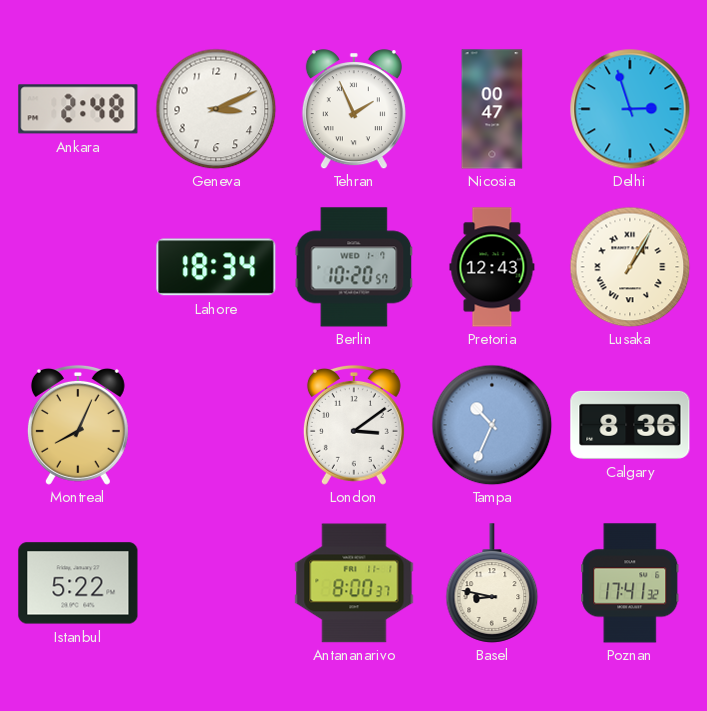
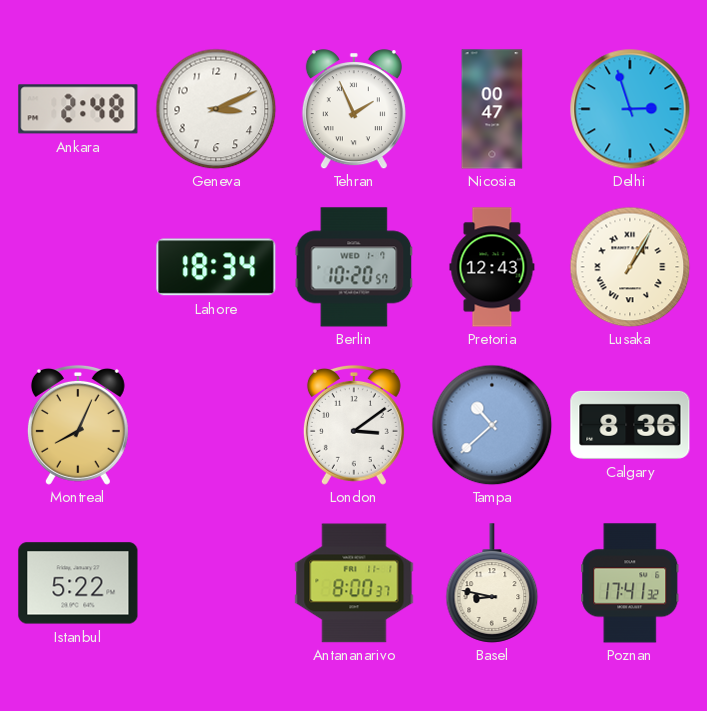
Tampa: 10:34 -> 10:38 (492, 425)
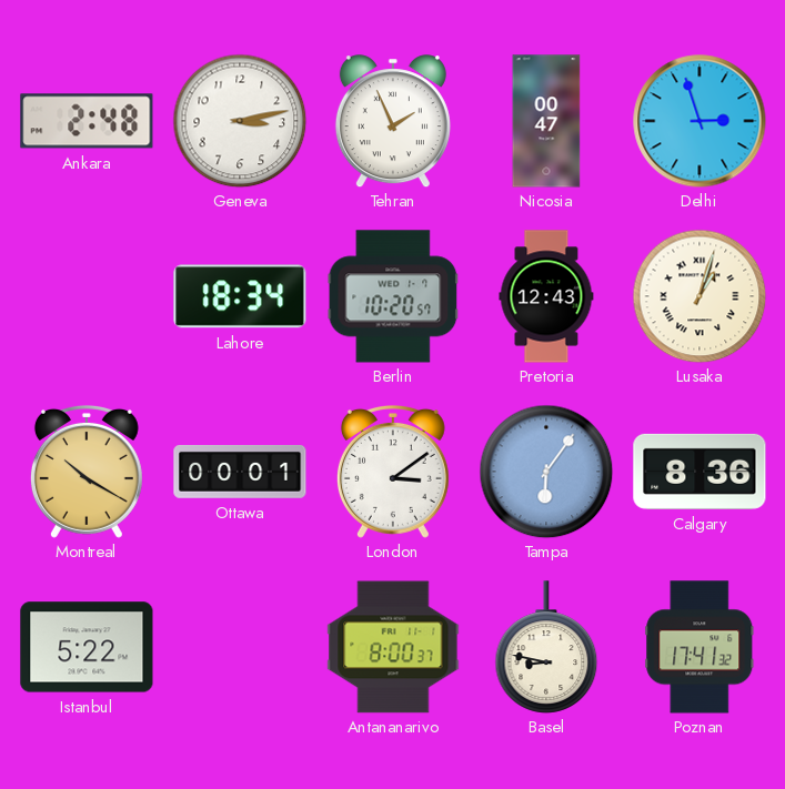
Geneva: 3:11 -> 3:13 (240, 121)
Lusaka: 1:05 -> 1:03 (700, 296)
Montreal: 8:04 -> 10:20 (87, 472)
Ottawa: none -> 00:01 (240, 473)
Tampa: 10:38 -> 6:06 (546, 472)
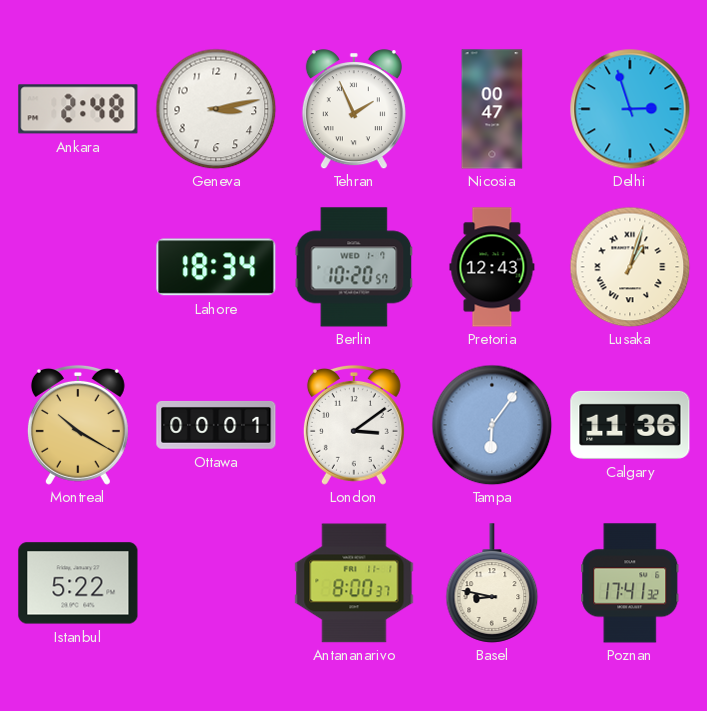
Calgary: 8:36 -> 11:36 (630, 425)
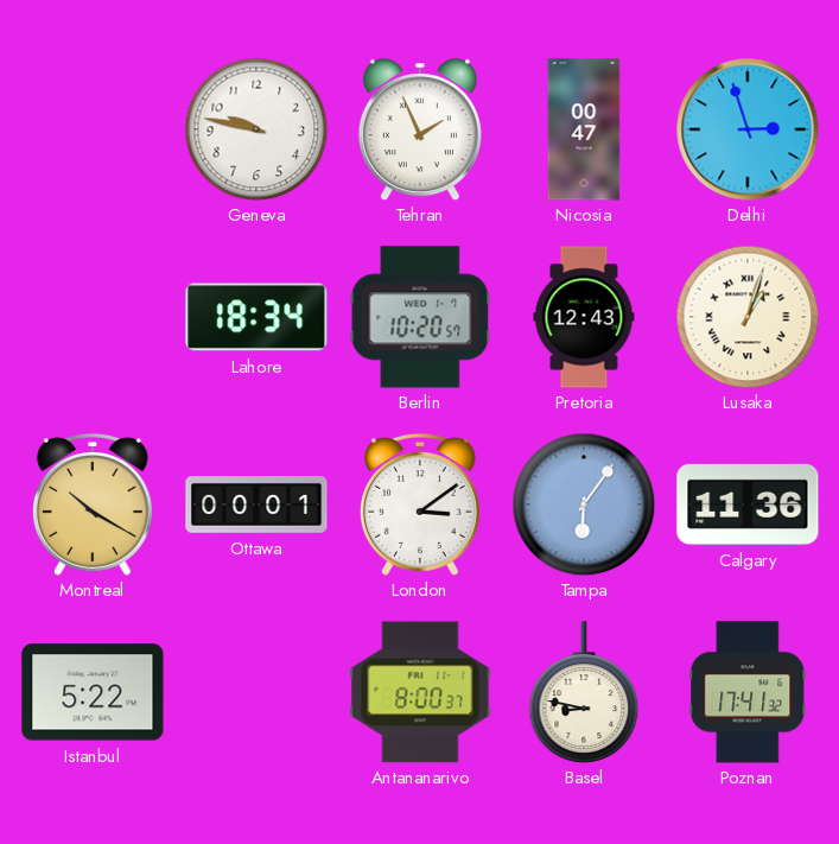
Ankara: 2:48 -> none (78, 109)
Geneva: 3:13 -> 9:47 (256, 129)
